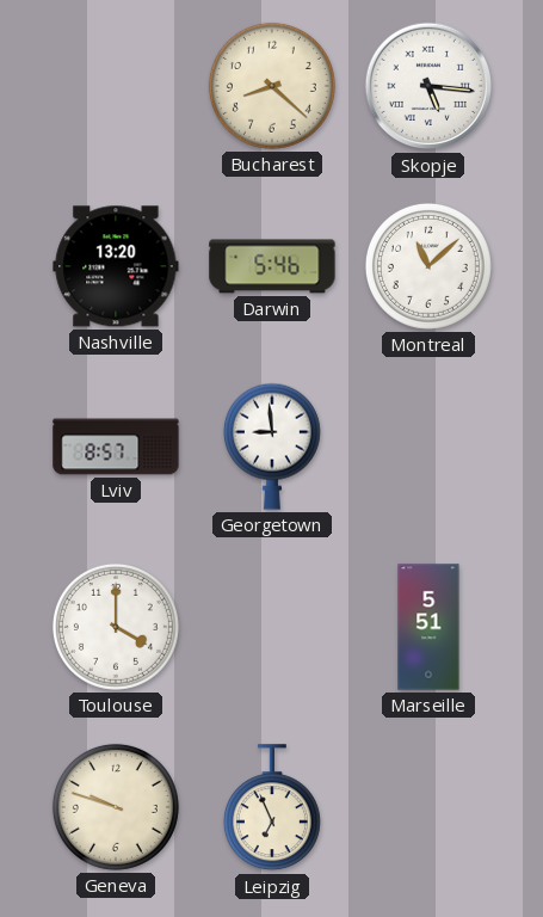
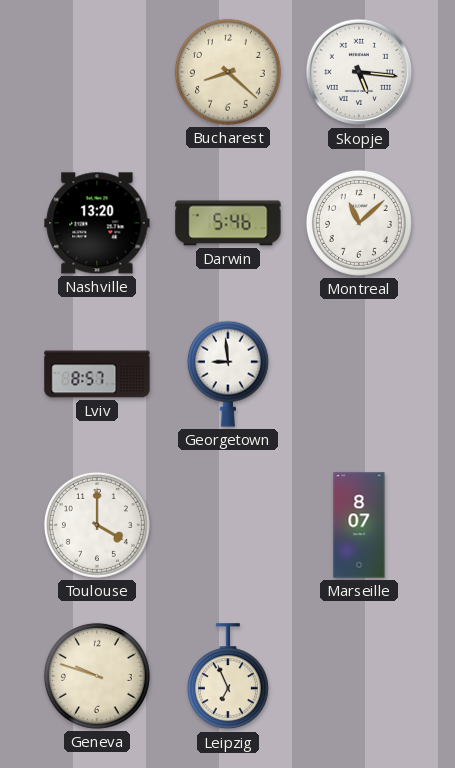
Marseille: 5:51 -> 8:07 (359, 525)
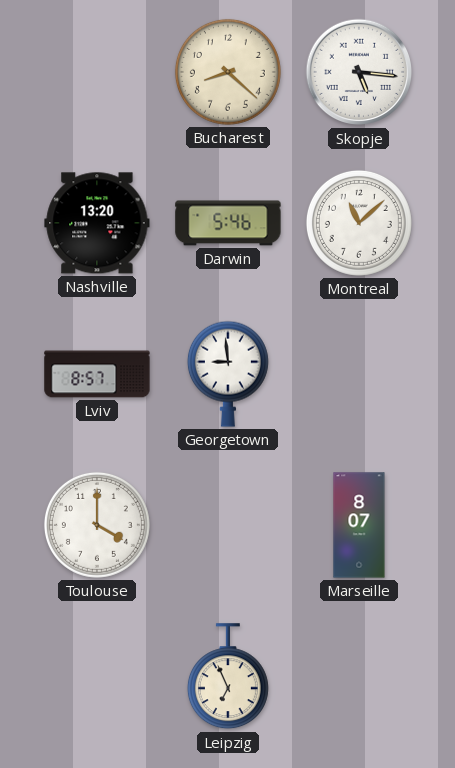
Geneva: 9:48 -> none (97, 676)
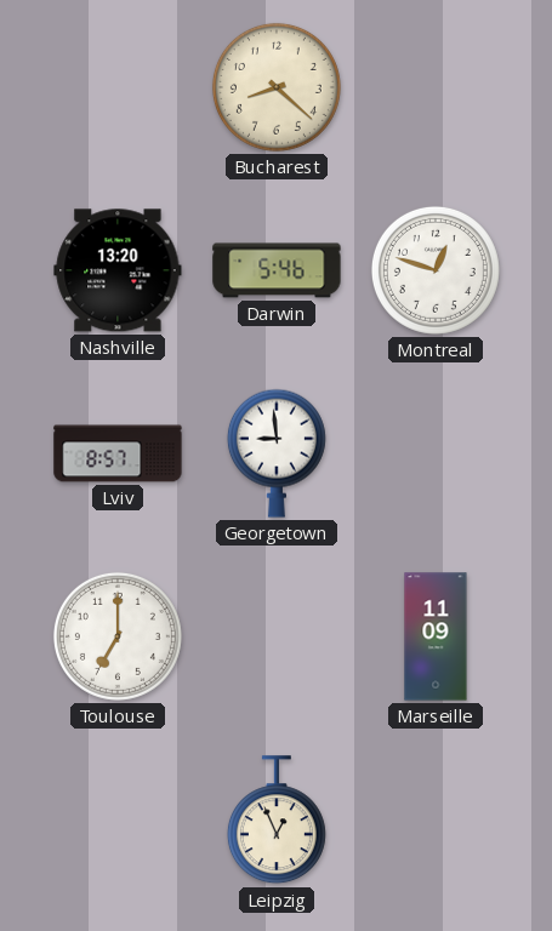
Skopje: 5:16 -> none (359, 72)
Montreal: 11:08 -> 12:48 (436, 270)
Toulouse: 4:00 -> 7:00 (118, 636)
Marseille: 8:07 -> 11:09 (436, 636)
Leipzig: 6:56 -> 12:56 (277, 821)
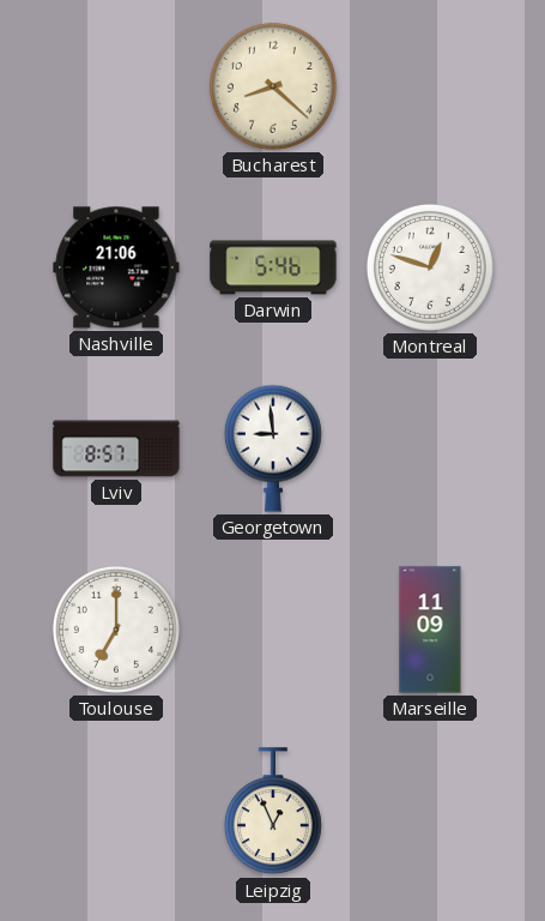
Nashville: 13:20 -> 21:06 (116, 267)
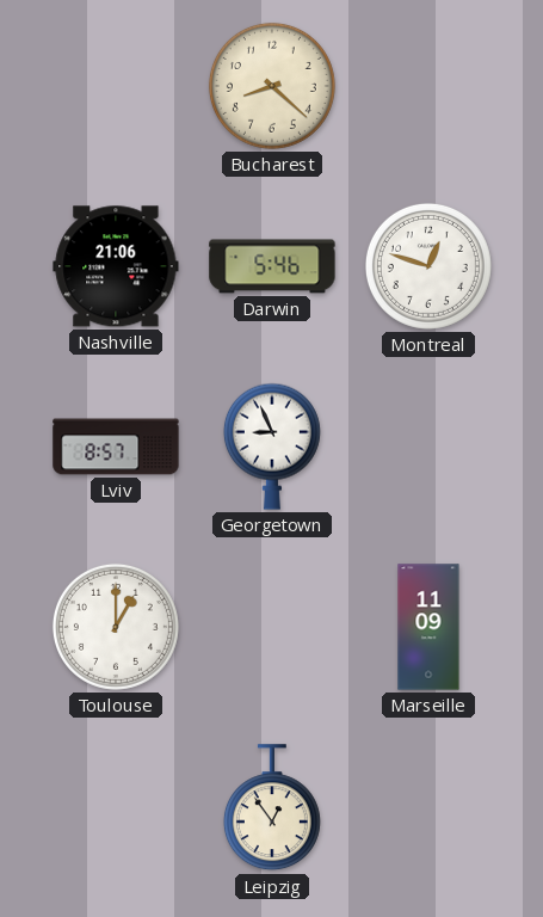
Georgetown: 8:59 -> 8:56 (272, 447)
Toulouse: 7:00 -> 1:00 (116, 627)
Leipzig: 12:56 -> 12:54 (272, 808)
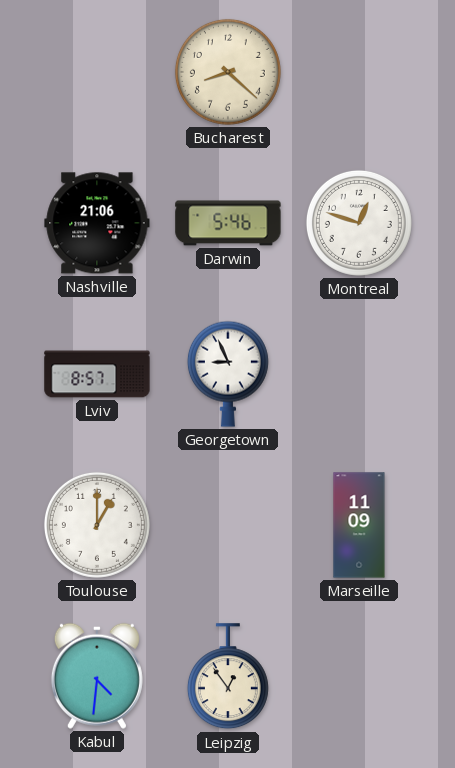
Kabul: none -> 4:31 (97, 676)
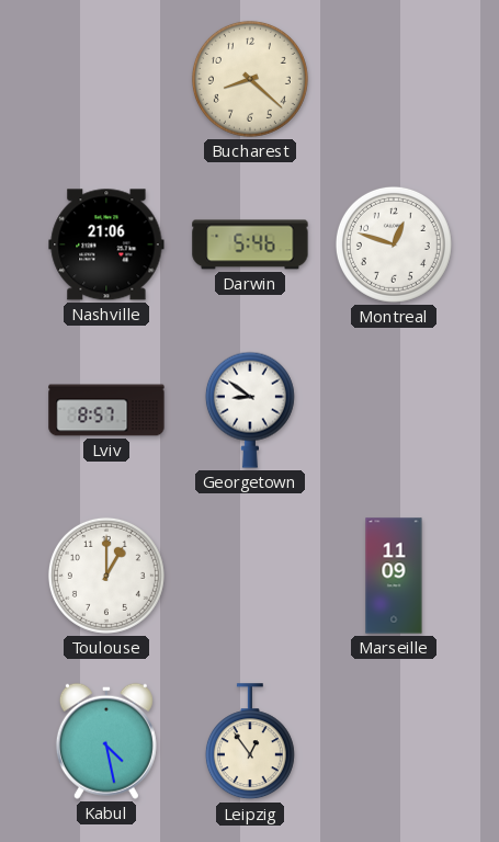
Georgetown: 8:56 -> 8:51 (250, 410)
Kabul: 4:31 -> 4:28 (106, 741)
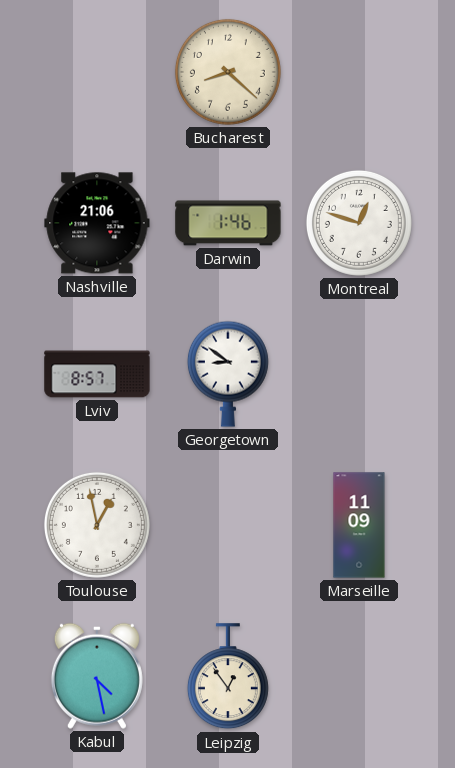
Darwin: 5:46 -> 1:46 (228, 223)
Toulouse: 1:00 -> 12:58 (97, 525)
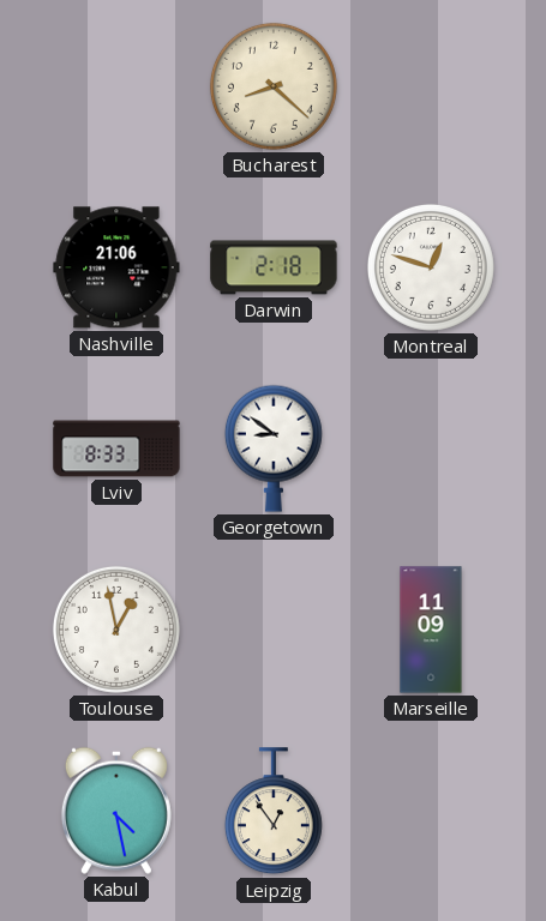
Darwin: 1:46 -> 2:18 (274, 267)
Lviv: 8:57 -> 8:33 (116, 449)
